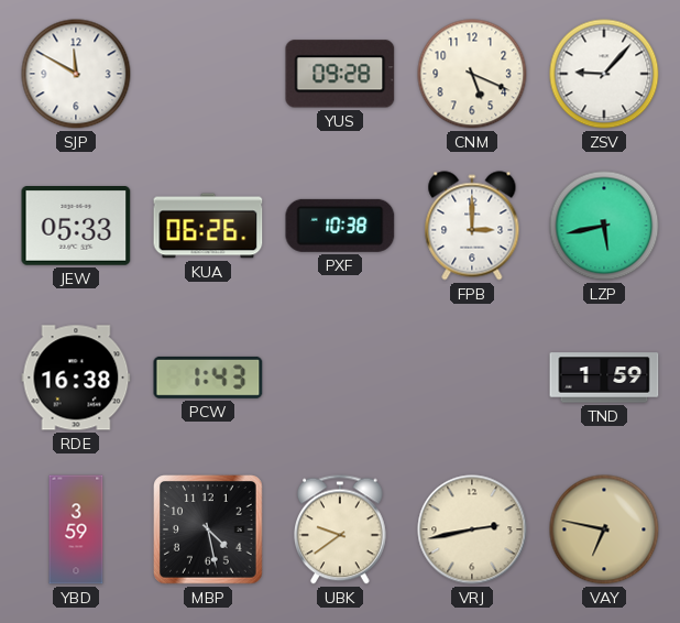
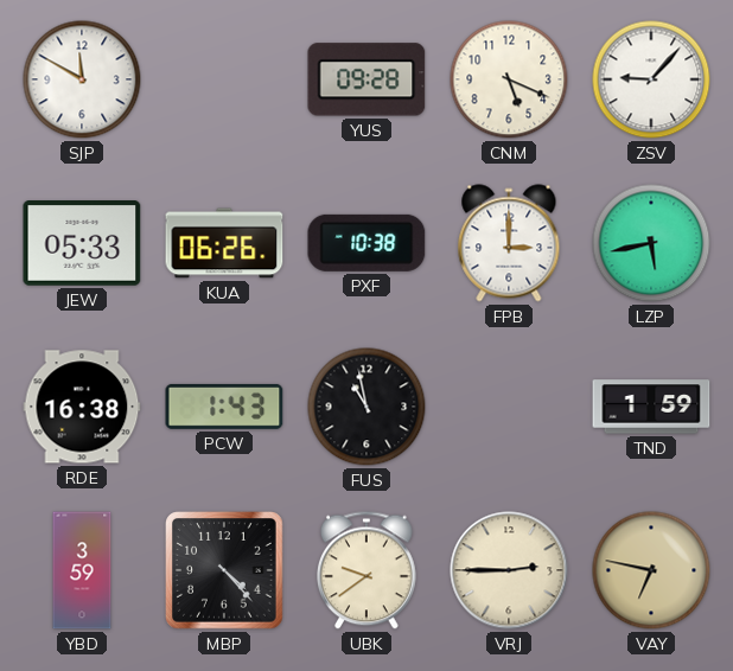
FUS: none -> 10:58 (366, 407)
MBP: 4:28 -> 4:23 (225, 571)
VRJ: 2:43 -> 2:45 (509, 570)
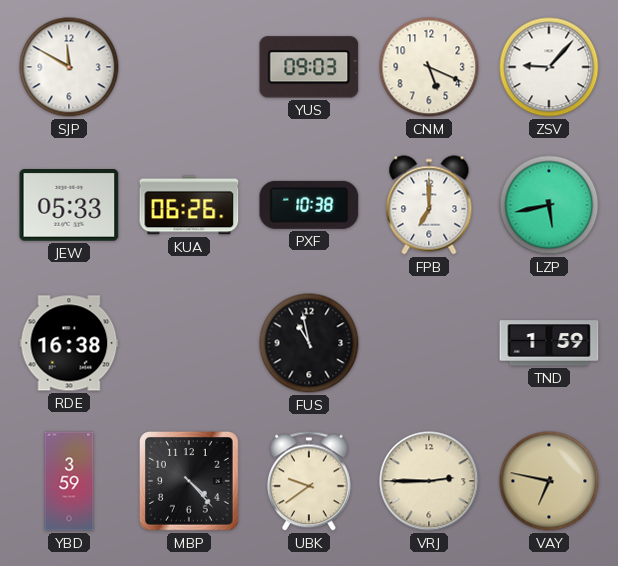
YUS: 09:28 -> 09:03 (309, 67)
FPB: 3:00 -> 7:00 (429, 205)
PCW: 1:43 -> none (224, 407)
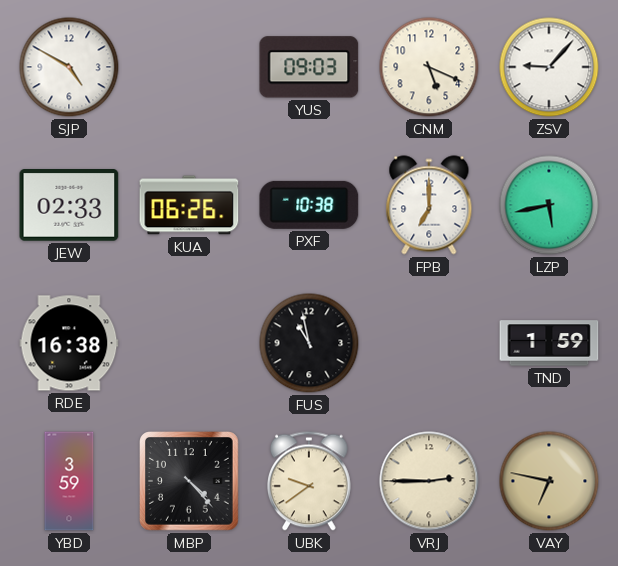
SJP: 11:50 -> 4:50 (69, 67)
JEW: 05:33 -> 02:33 (69, 205)
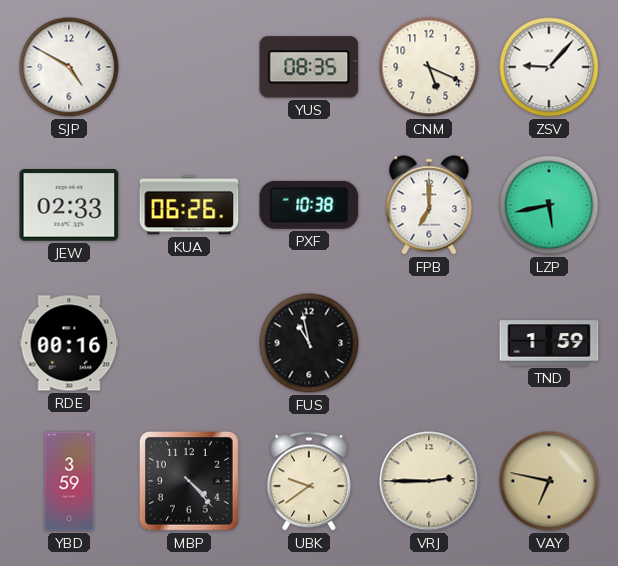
YUS: 09:03 -> 08:35 (309, 67)
RDE: 16:38 -> 00:16 (69, 343)
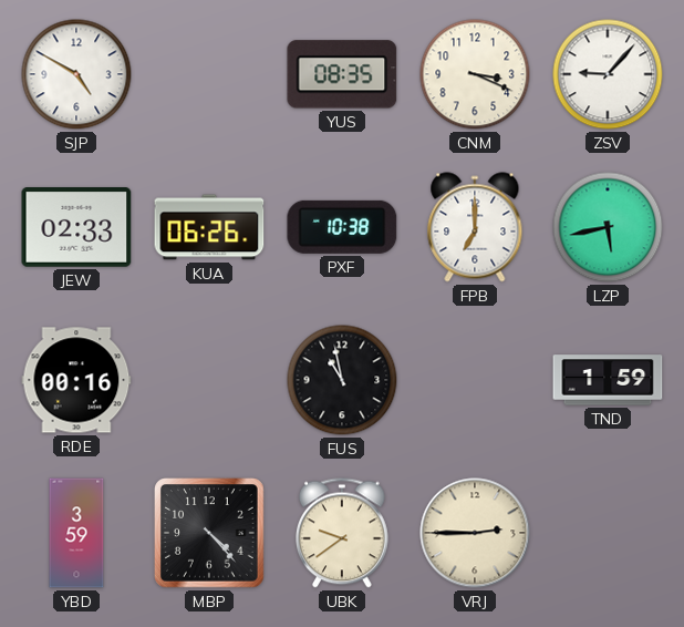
CNM: 5:19 -> 3:19 (475, 74)
VAY: 6:47 -> none (549, 481)
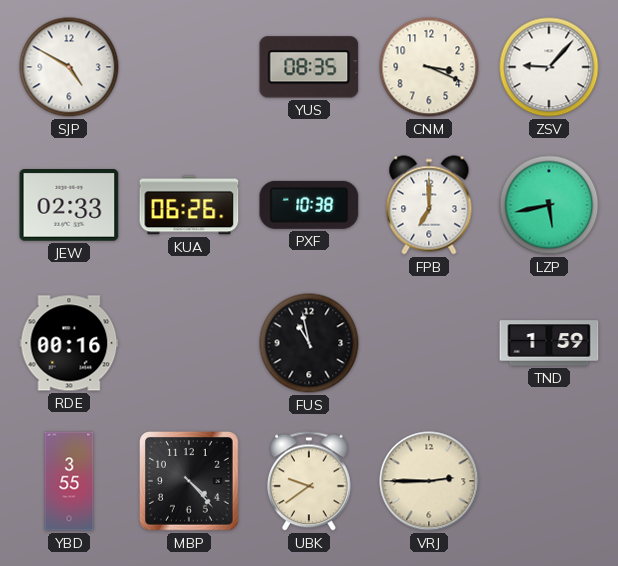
YBD: 3:59 -> 3:55 (69, 481)
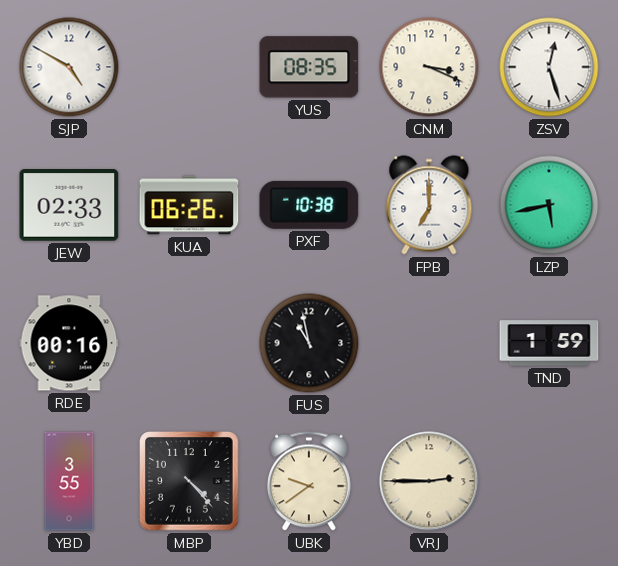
ZSV: 9:07 -> 12:27 (549, 67)
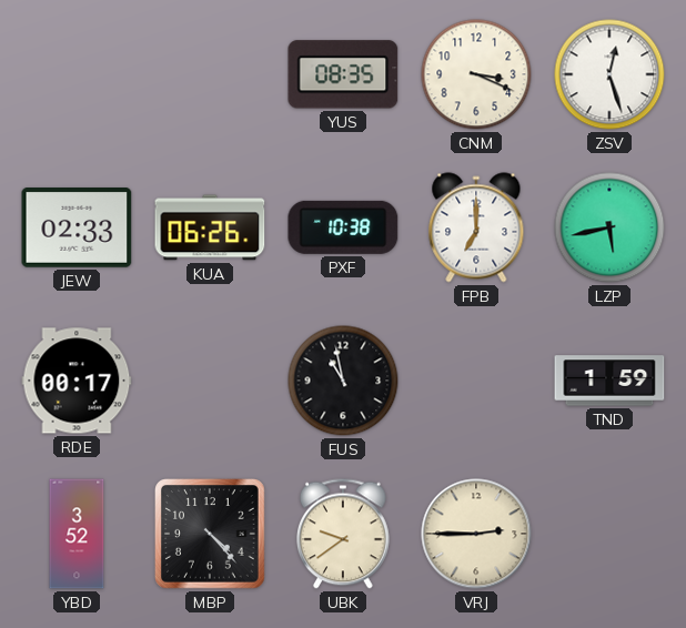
SJP: 4:50 -> none (69, 67)
RDE: 00:16 -> 00:17 (77, 381)
YBD: 3:55 -> 3:52 (77, 534)
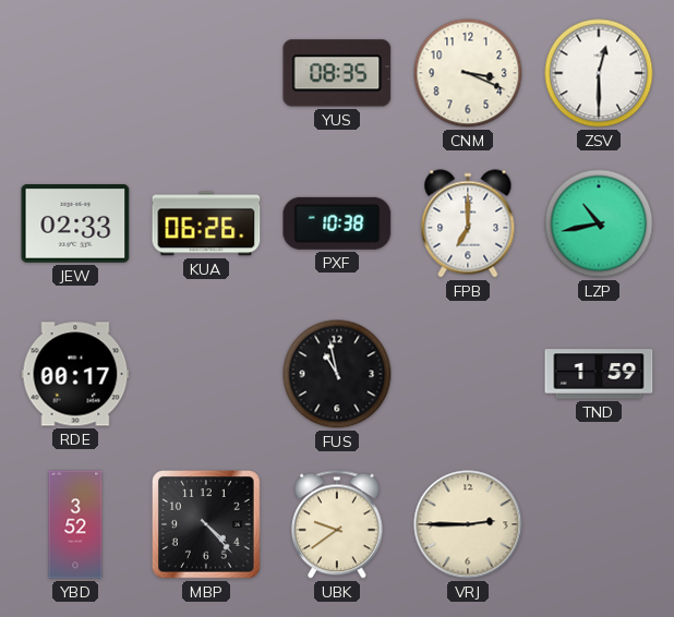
ZSV: 12:27 -> 12:30 (599, 73)
LZP: 5:43 -> 10:43 (599, 223)
